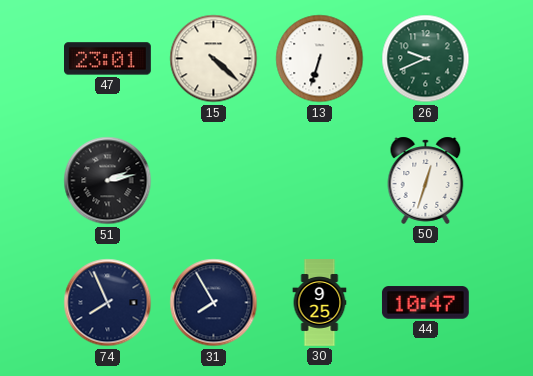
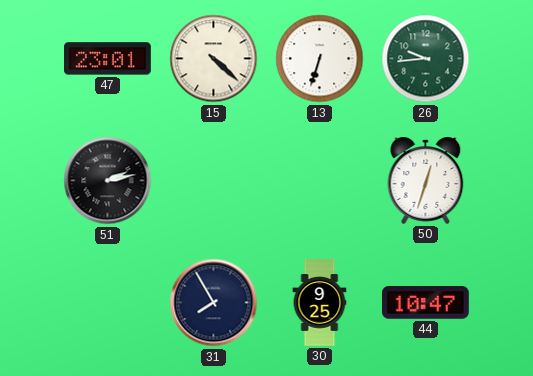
26: 9:41 -> 9:44 (426, 59)
74: 7:56 -> none (108, 303)
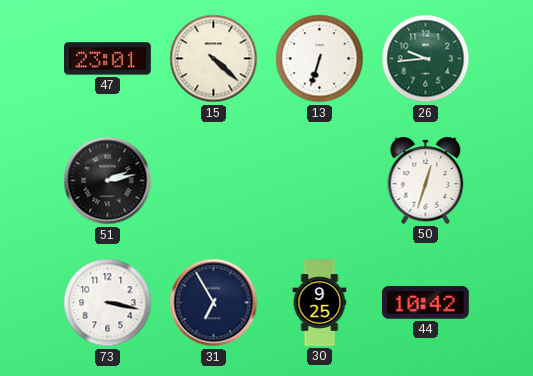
73: none -> 3:17 (108, 303)
31: 7:55 -> 6:55 (214, 303)
44: 10:47 -> 10:42 (426, 303)
